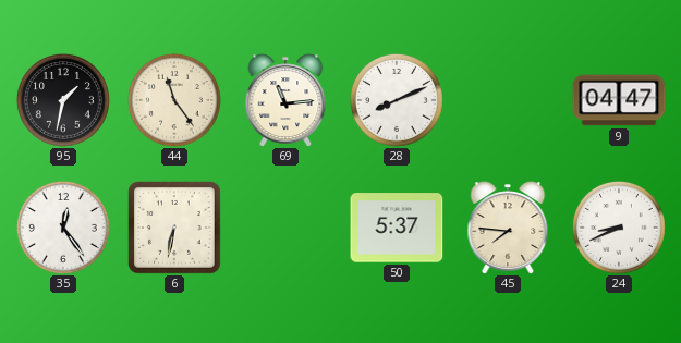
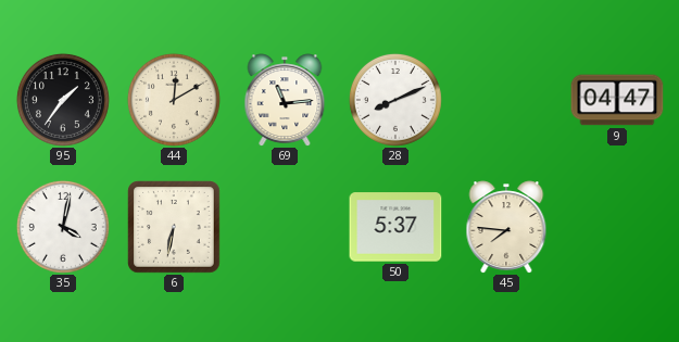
95: 1:32 -> 1:36 (63, 100)
44: 11:24 -> 12:10 (174, 100)
35: 12:24 -> 4:02 (63, 227)
24: 8:41 -> none (619, 228)
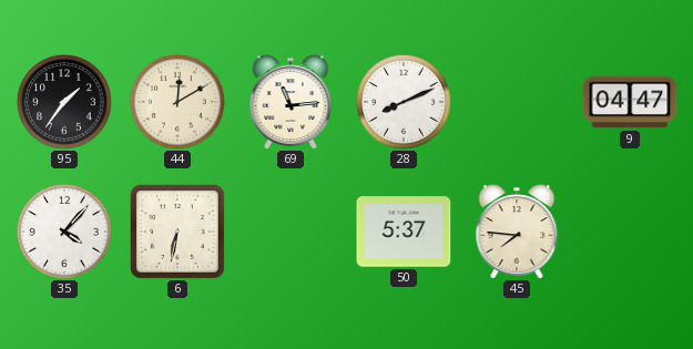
35: 4:02 -> 4:07 (64, 232)
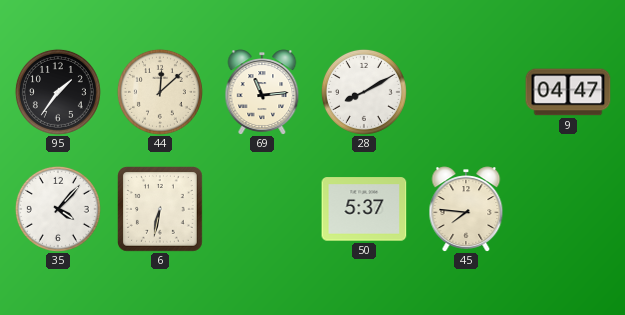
44: 12:10 -> 12:08 (160, 92)
28: 8:11 -> 8:10 (364, 92)
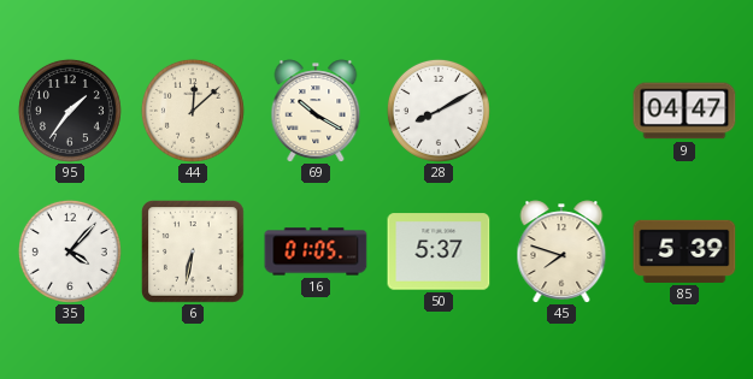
69: 11:14 -> 10:20 (316, 111)
16: none -> 01:05 (316, 251)
45: 7:46 -> 7:48 (561, 251)
85: none -> 5:39 (684, 251)
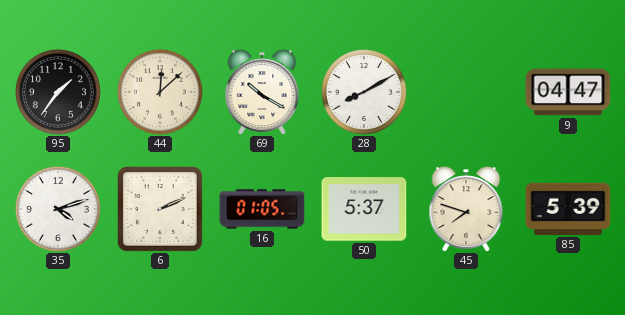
35: 4:07 -> 4:12 (58, 209)
6: 6:32 -> 2:11 (161, 210)
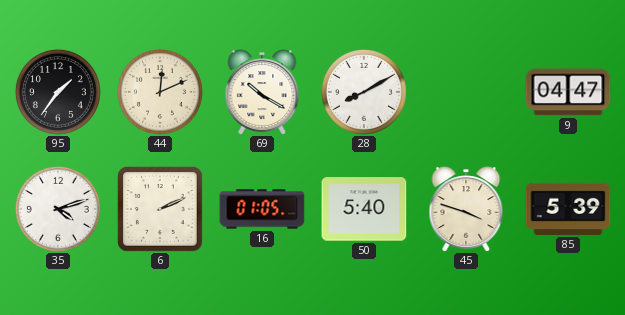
44: 12:08 -> 12:11 (160, 92)
50: 5:37 -> 5:40 (364, 209)
45: 7:48 -> 3:48 (466, 209)
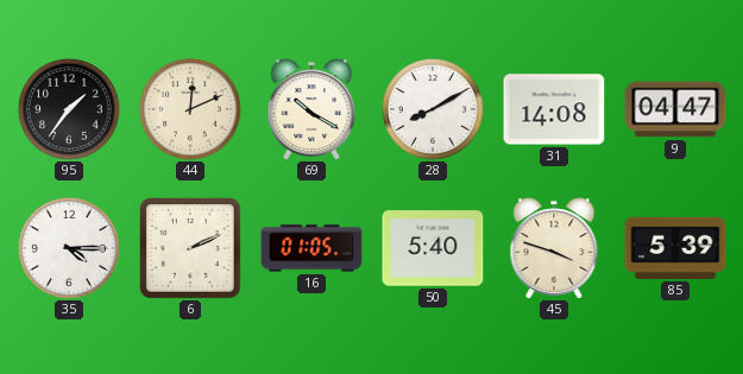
31: none -> 14:08 (554, 109)
35: 4:12 -> 4:15 (69, 248)
